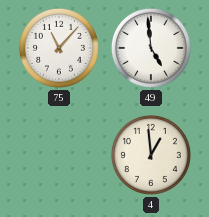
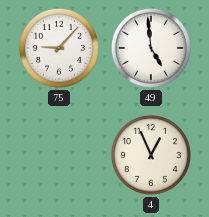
75: 11:07 -> 9:07 (59, 48)
4: 12:59 -> 12:56 (151, 155)
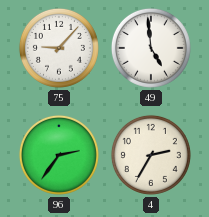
96: none -> 2:36 (59, 155)
4: 12:56 -> 2:35 (151, 155)
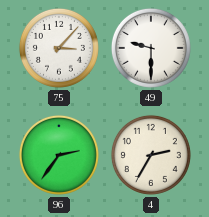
75: 9:07 -> 3:07 (59, 48)
49: 4:59 -> 9:30 (151, 48)
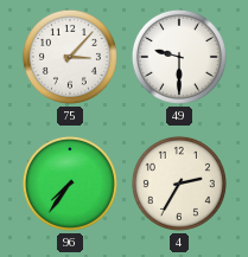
96: 2:36 -> 7:36 (70, 184)
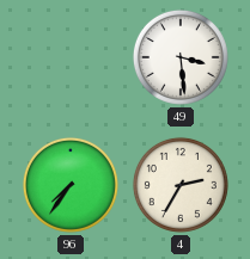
75: 3:07 -> none (70, 57)
49: 9:30 -> 3:29 (181, 57)
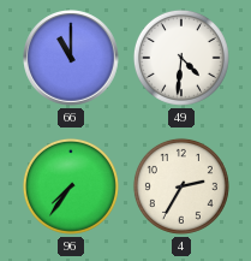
66: none -> 11:00 (71, 58)
49: 3:29 -> 4:31 (181, 58)
